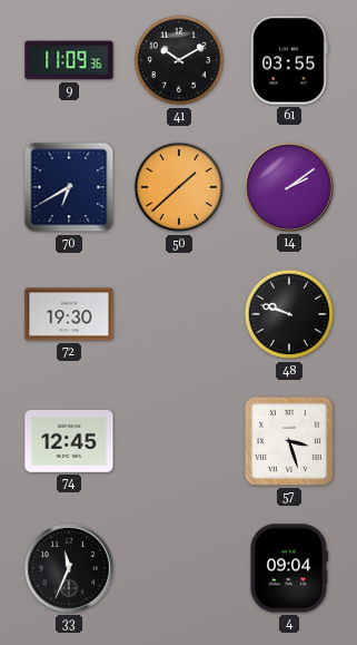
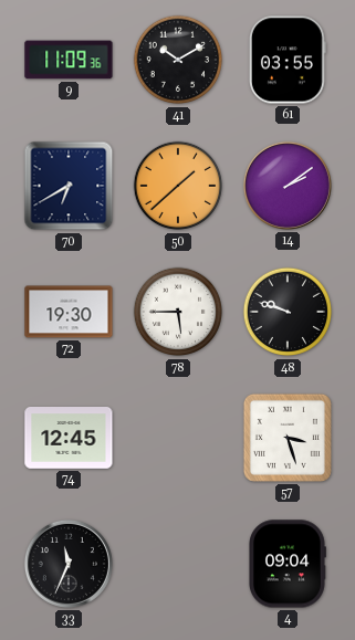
78: none -> 5:45 (178, 312)
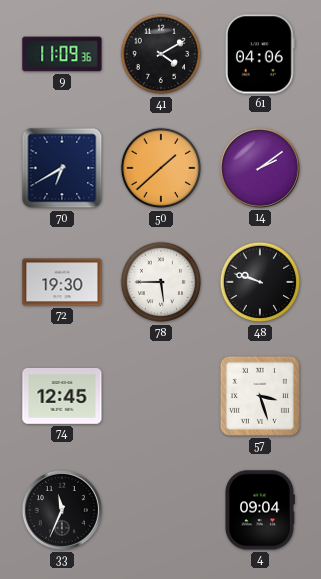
41: 10:10 -> 4:10 (161, 54)
61: 03:55 -> 04:06 (260, 54)
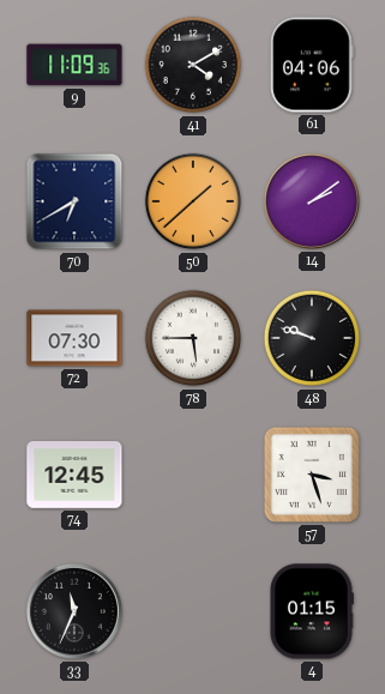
72: 19:30 -> 07:30 (74, 338)
4: 09:04 -> 01:15 (312, 611)
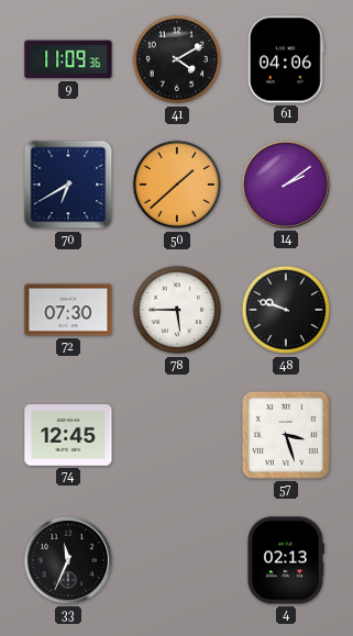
4: 01:15 -> 02:13 (286, 560)
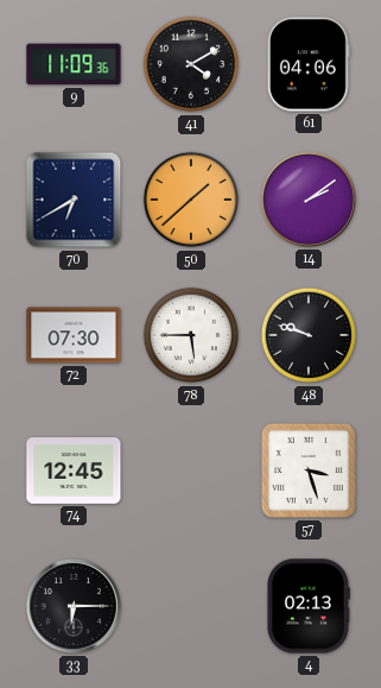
33: 11:34 -> 6:15 (74, 606)
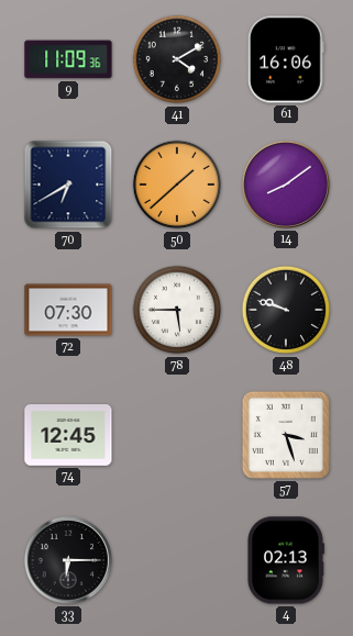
61: 04:06 -> 16:06 (286, 59)
14: 2:09 -> 8:09 (286, 185)
